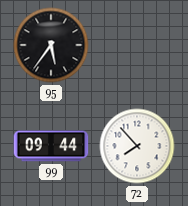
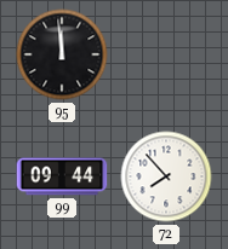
95: 5:36 -> 11:59 (62, 54)
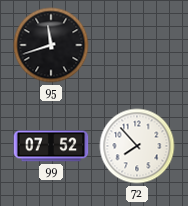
95: 11:59 -> 11:42 (51, 45)
99: 09:44 -> 07:52 (51, 146)
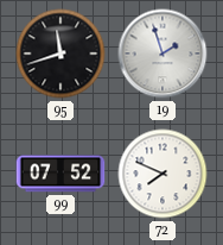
19: none -> 1:57 (163, 54)
72: 7:53 -> 7:49 (163, 174)
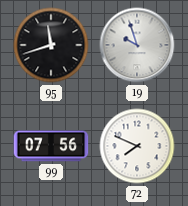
19: 1:57 -> 9:57 (137, 45)
99: 07:52 -> 07:56 (51, 146)
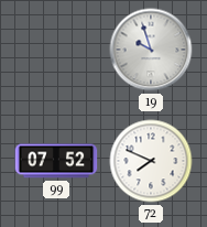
95: 11:42 -> none (51, 45)
99: 07:56 -> 07:52 (56, 161)
